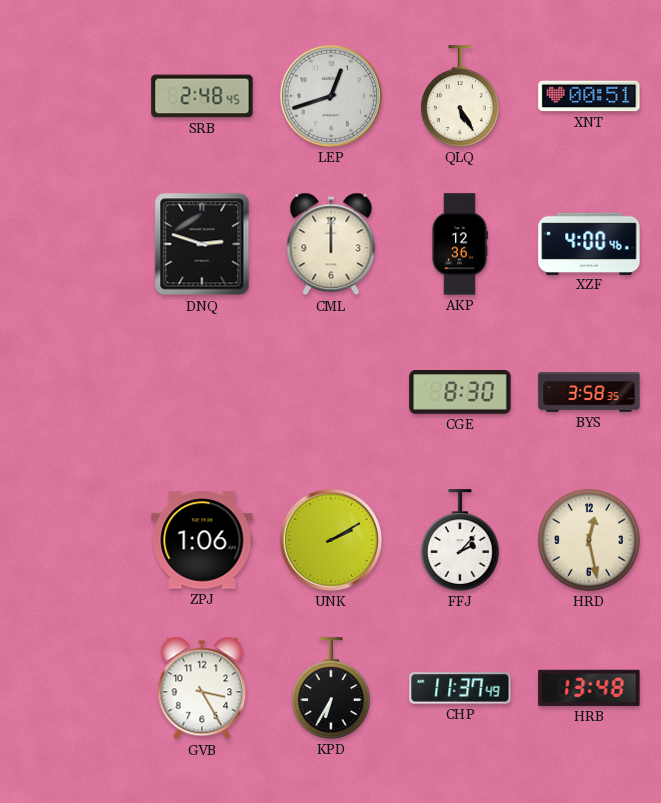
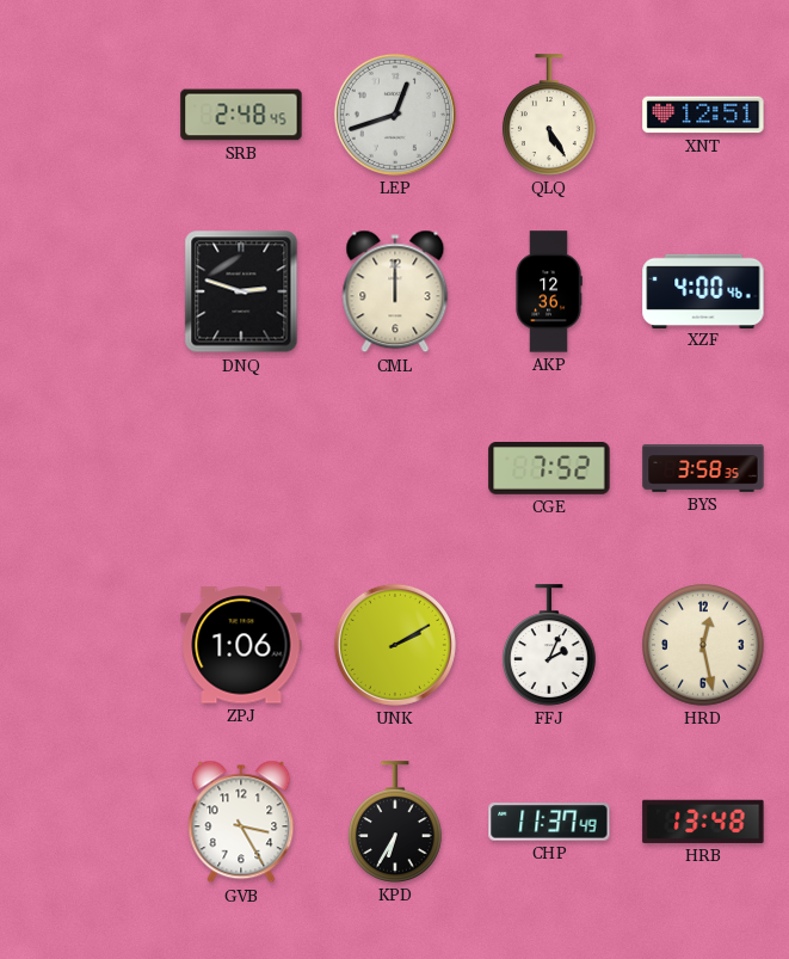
XNT: 00:51 -> 12:51 (703, 115)
CGE: 8:30 -> 7:52 (549, 469)
FFJ: 2:07 -> 2:04 (549, 645)
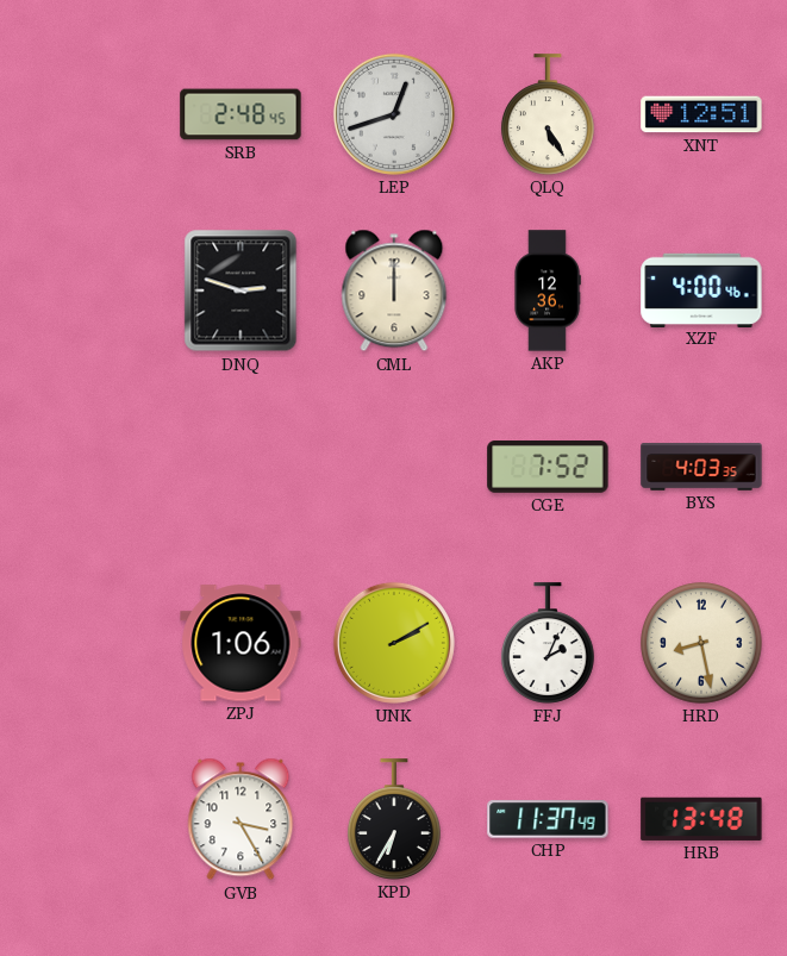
BYS: 3:58 -> 4:03 (701, 467)
HRD: 12:28 -> 8:28 (702, 644)
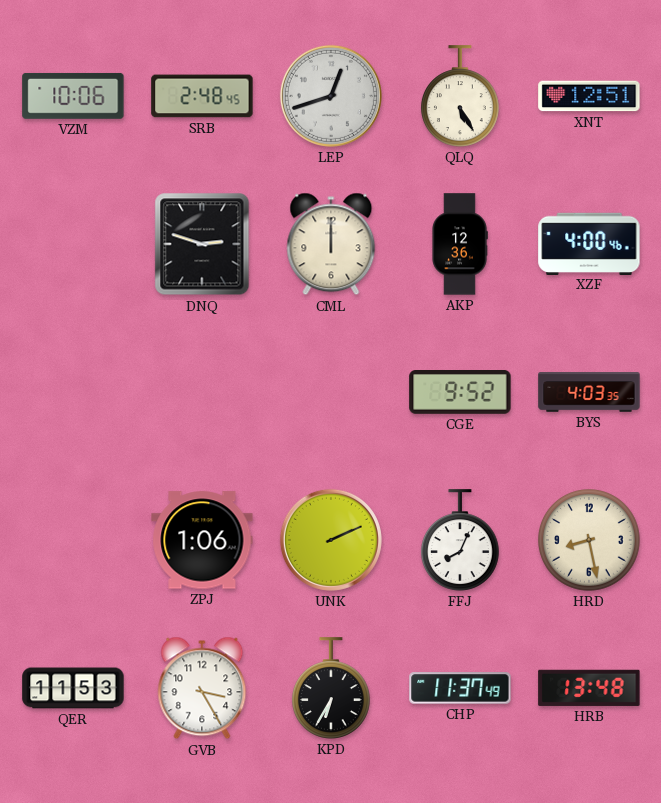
VZM: none -> 10:06 (73, 96)
CGE: 7:52 -> 9:52 (460, 393)
UNK: 2:10 -> 2:11 (331, 540)
FFJ: 2:04 -> 8:04 (460, 540)
QER: none -> 11:53 (73, 688)
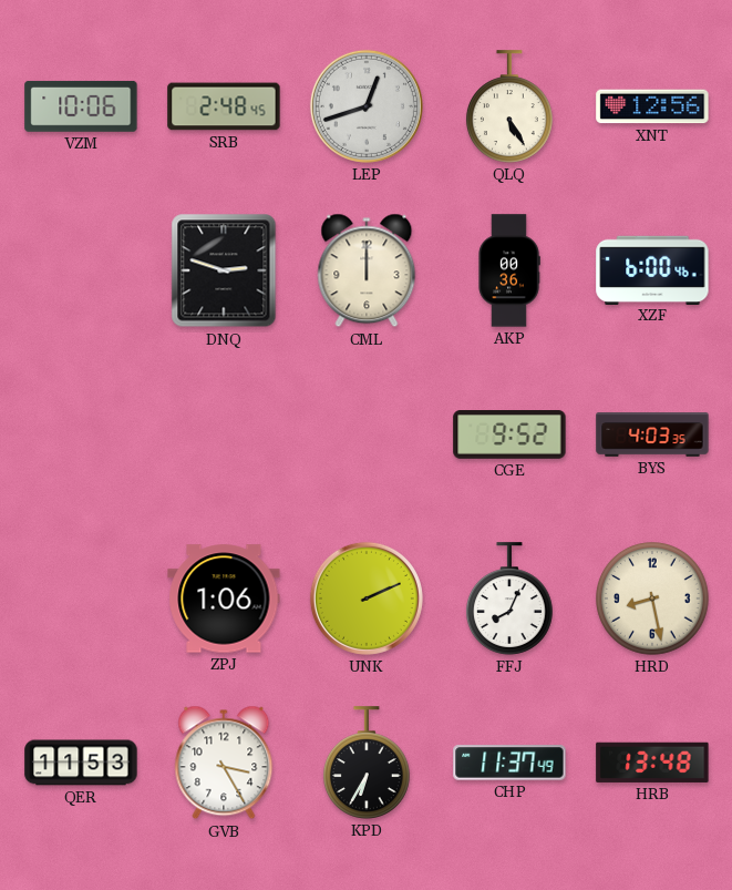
XNT: 12:51 -> 12:56 (652, 106)
AKP: 12:36 -> 00:36 (509, 270)
XZF: 4:00 -> 6:00 (652, 269)
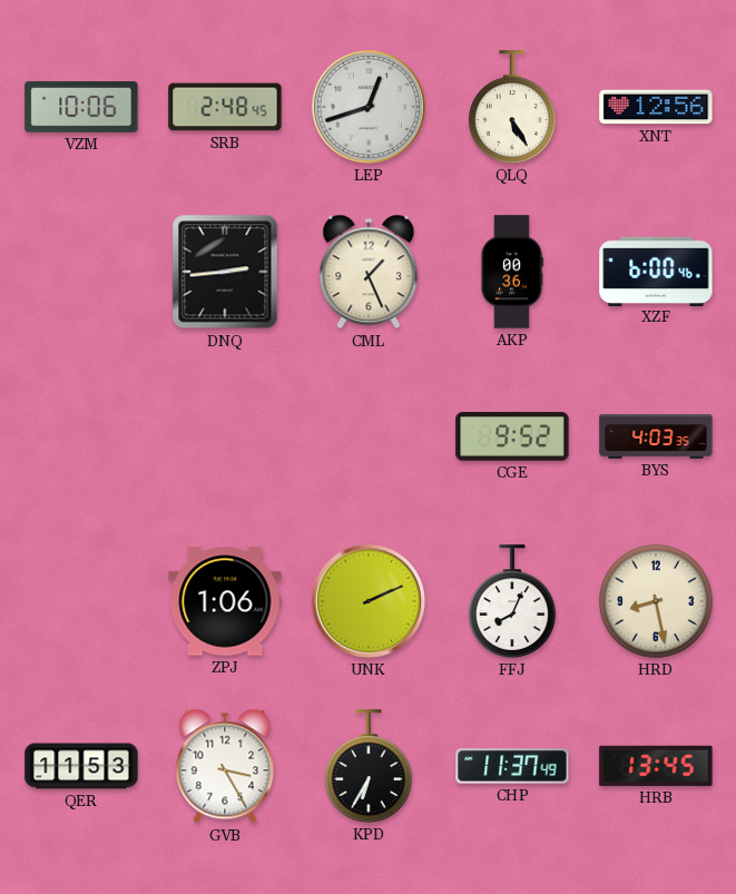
DNQ: 2:48 -> 2:44 (225, 272)
CML: 12:00 -> 1:26 (369, 272)
HRB: 13:48 -> 13:45 (656, 766)
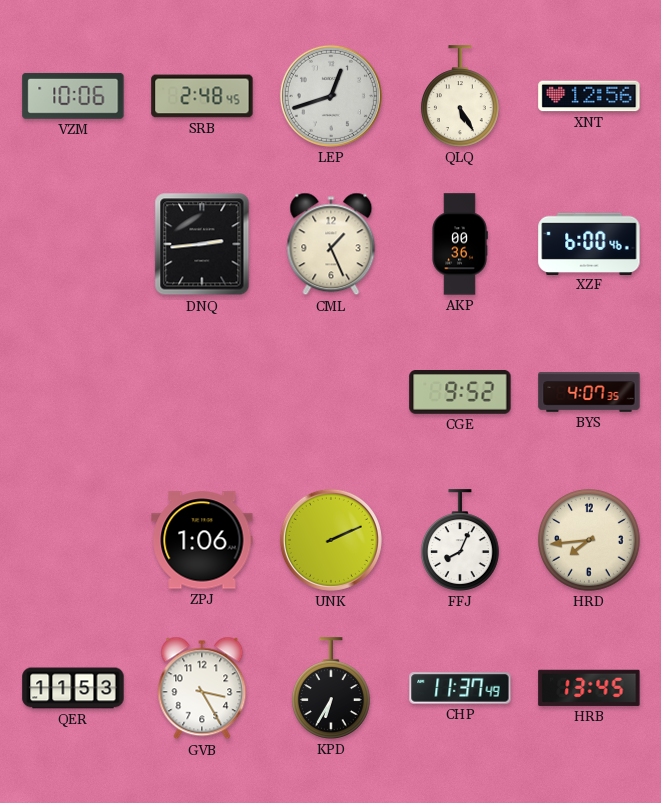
BYS: 4:03 -> 4:07 (589, 392)
HRD: 8:28 -> 7:44 (590, 541)
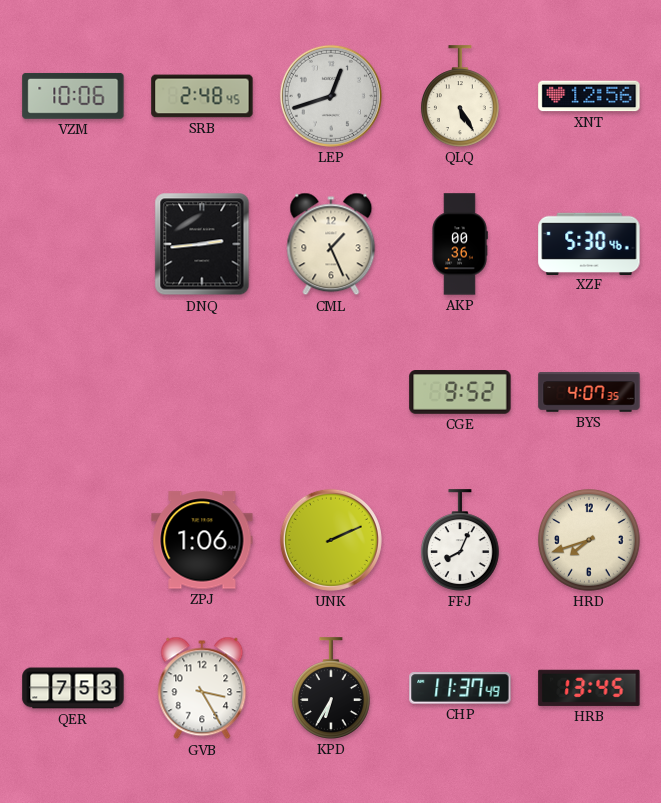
XZF: 6:00 -> 5:30 (589, 243)
HRD: 7:44 -> 7:42 (590, 541)
QER: 11:53 -> 7:53 (73, 688)
